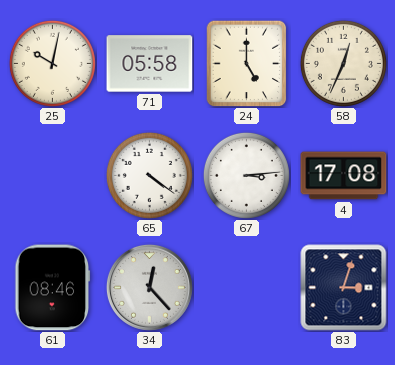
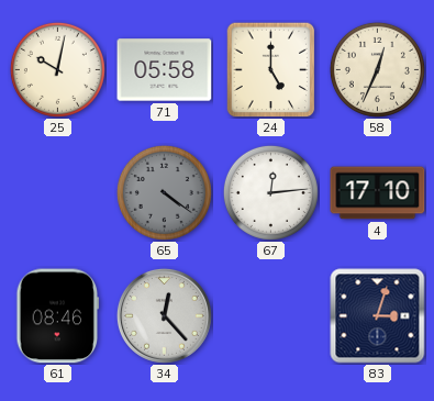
65 dial: white -> grey (164, 192)
67: 3:14 -> 12:14 (270, 192)
4: 17:08 -> 17:10 (378, 193)
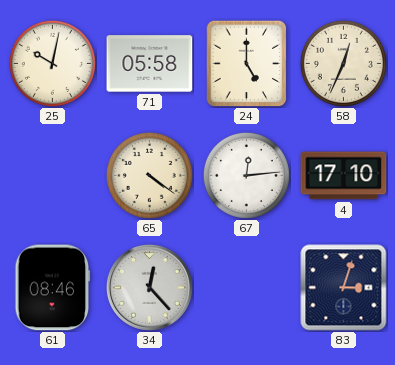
65 dial: grey -> cream (149, 175)
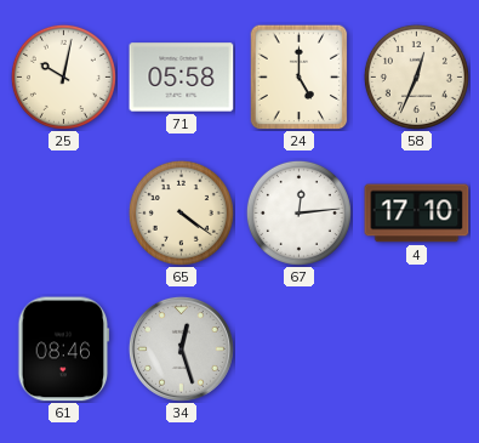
34: 12:23 -> 12:27 (181, 348)
83: 3:03 -> none (344, 288)
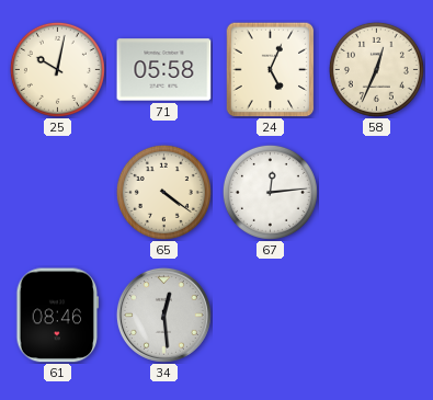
24: 5:00 -> 5:04 (271, 69)
4: 17:10 -> none (417, 214)
34: 12:27 -> 12:29 (163, 315)
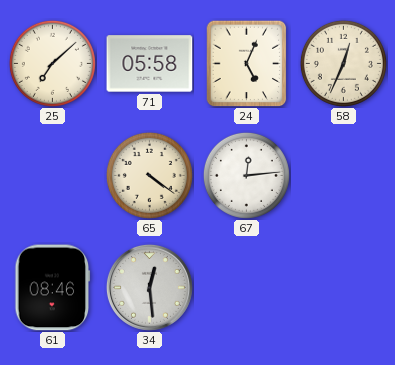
25: 10:02 -> 7:08 (52, 63)
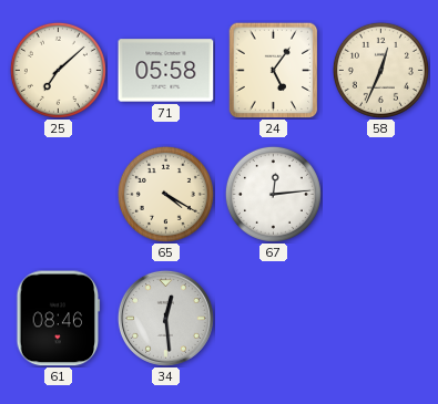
24: 5:04 -> 5:06 (274, 70)
65: 4:21 -> 4:20 (165, 194)
